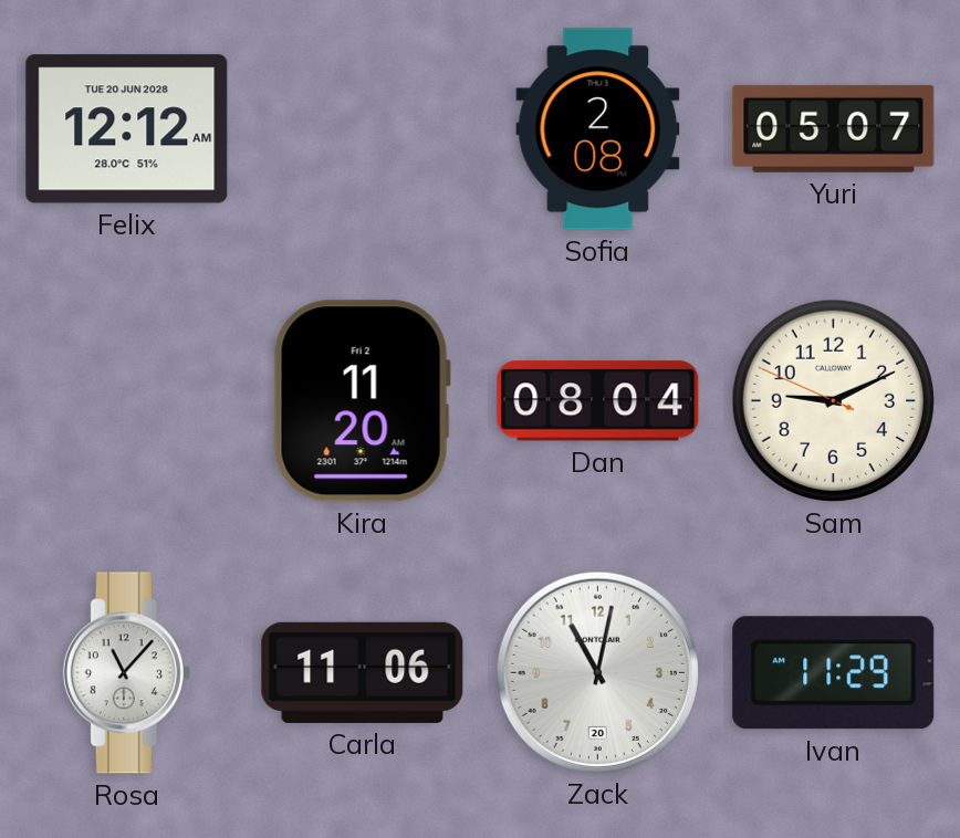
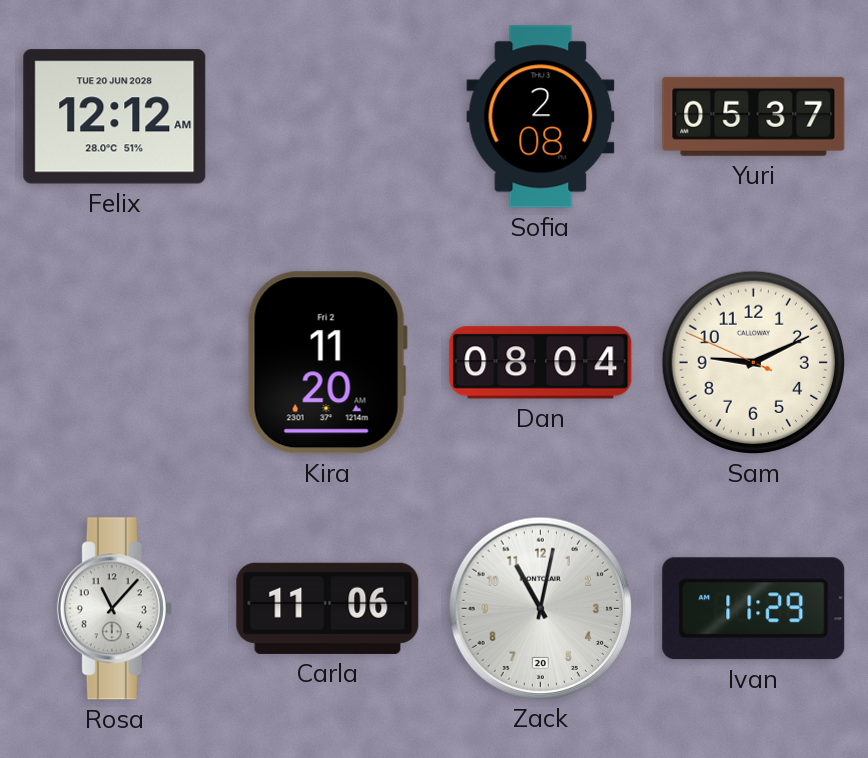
Yuri: 05:07 -> 05:37 (754, 116)
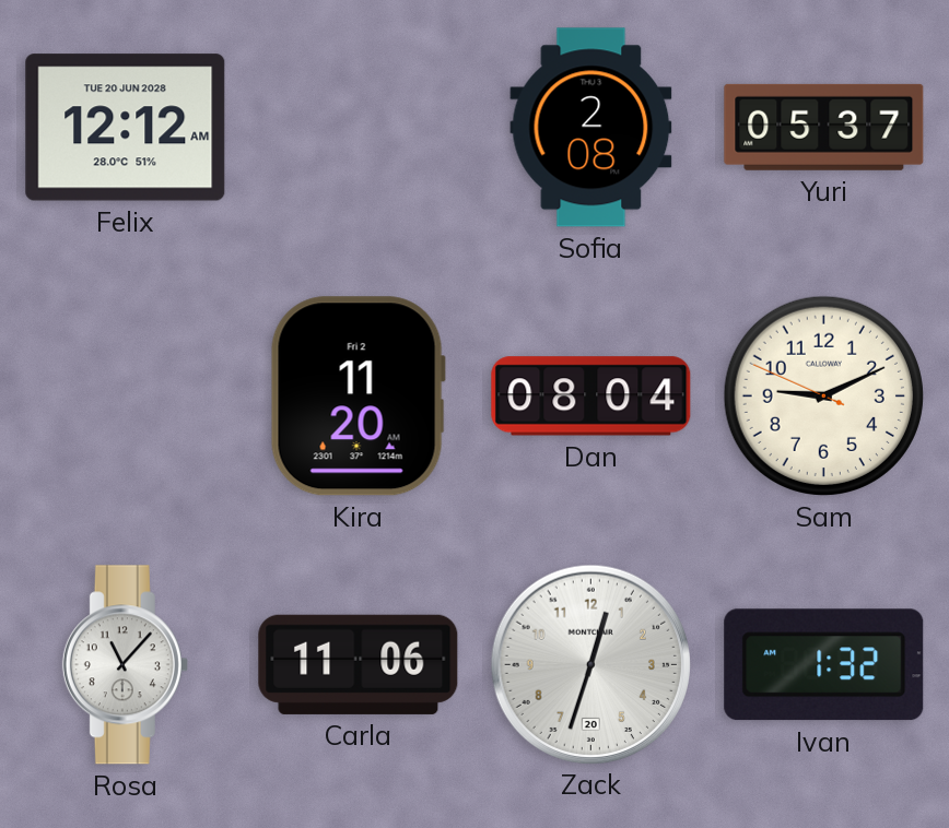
Zack: 11:02 -> 12:33 (590, 664)
Ivan: 11:29 -> 1:32 (824, 665)
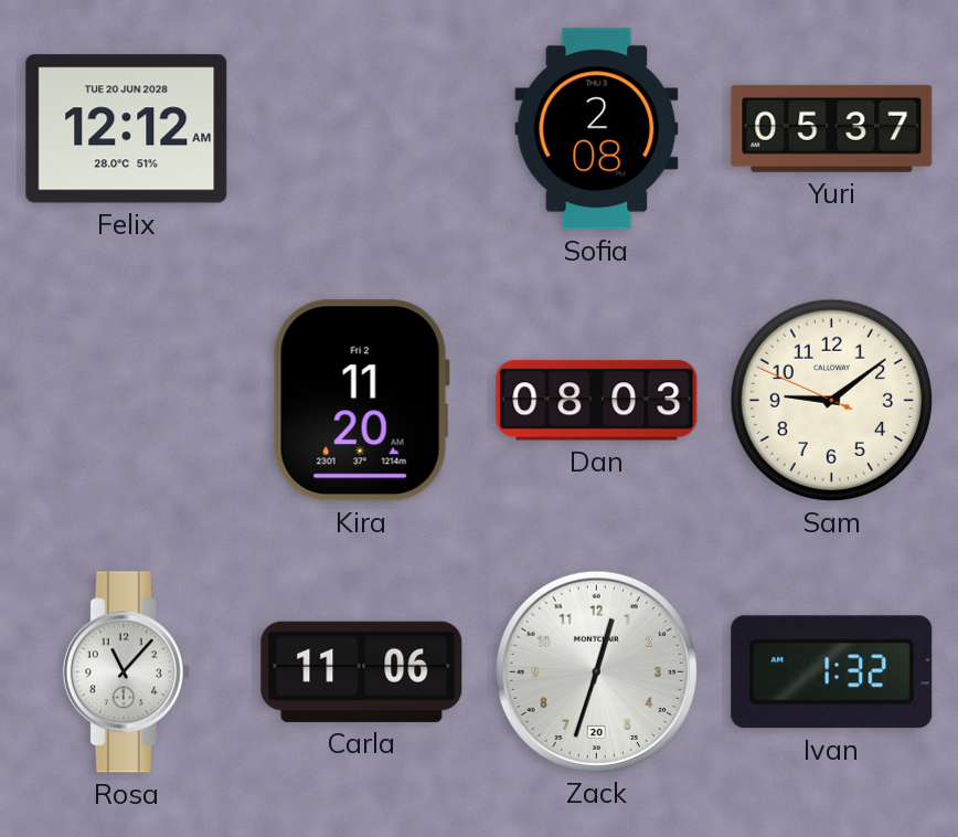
Dan: 08:04 -> 08:03 (597, 401)
Sam: 9:10 -> 9:08 (831, 400)
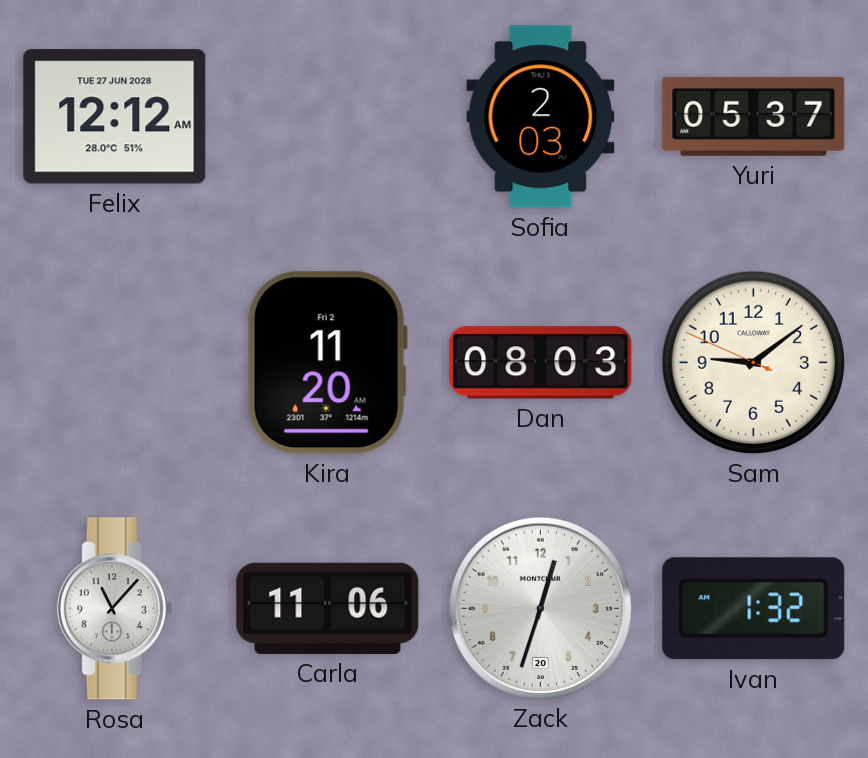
Felix date: TUE 20 JUN 2028 -> TUE 27 JUN 2028 (115, 117)
Sofia: 2:08 -> 2:03 (541, 117)
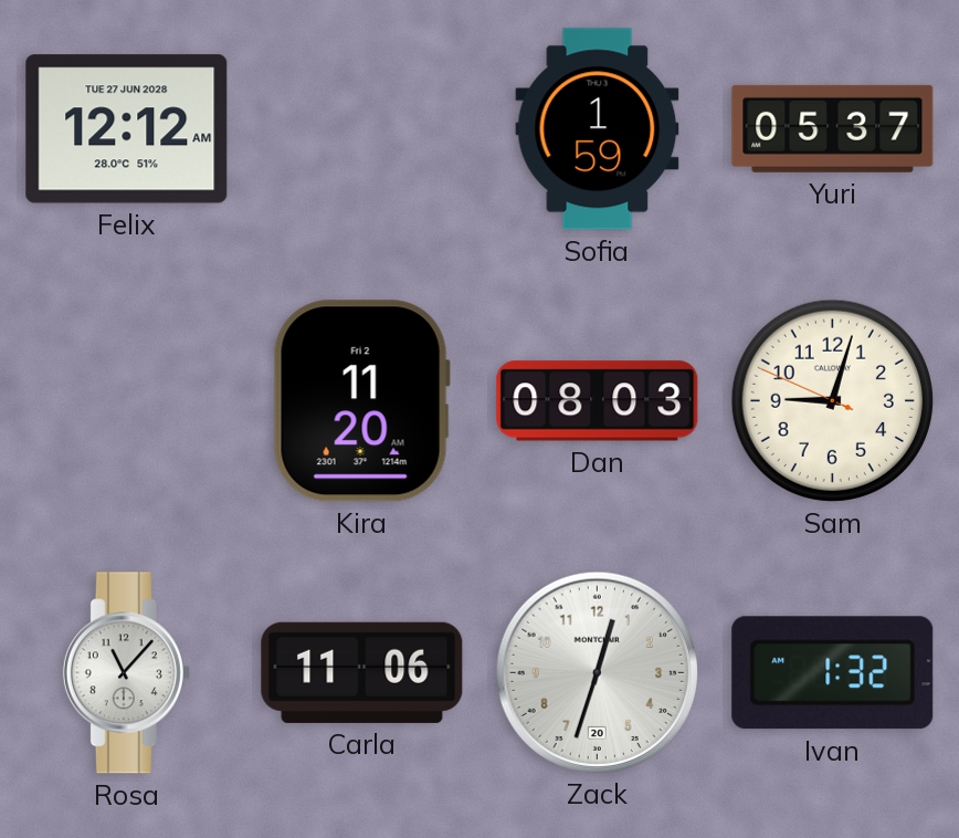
Sofia: 2:03 -> 1:59 (598, 129)
Sam: 9:08 -> 9:02 (832, 400)
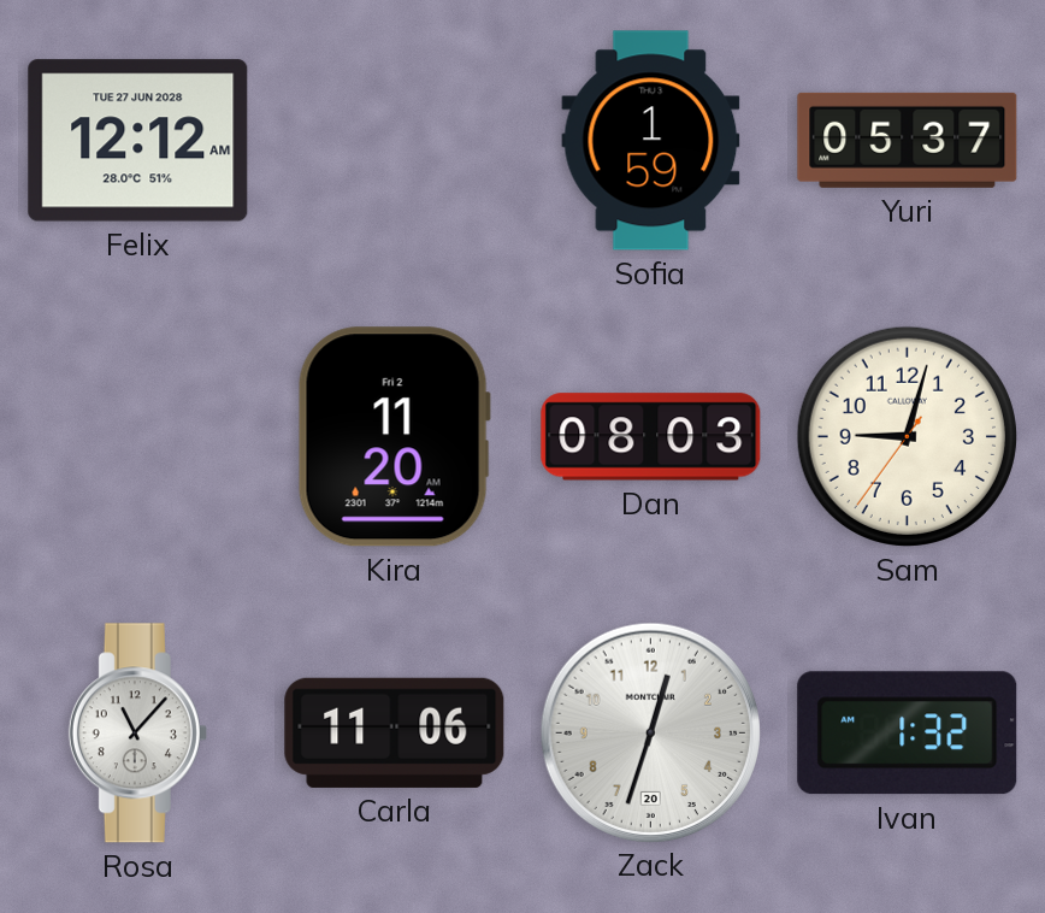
Sam: 9:02:49 -> 9:02:36 (907, 436)
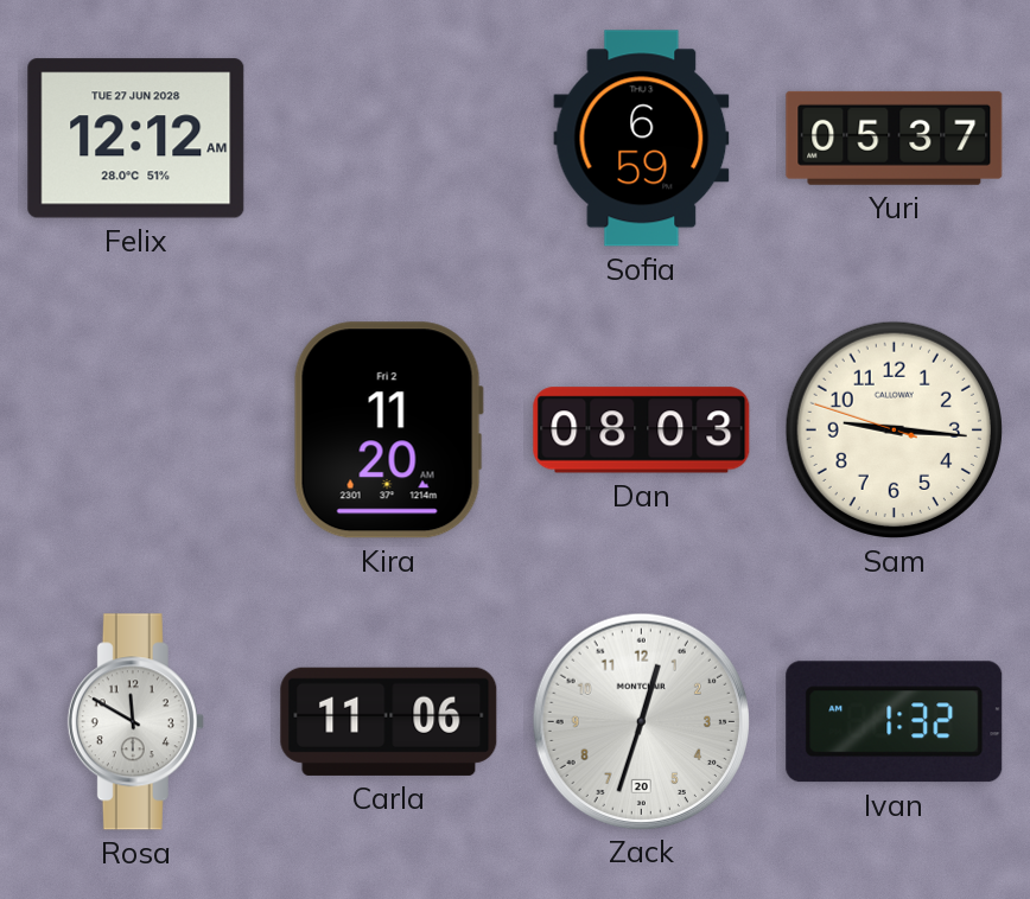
Sofia: 1:59 -> 6:59 (642, 139)
Sam: 9:02 -> 9:15 (894, 429)
Rosa: 11:07 -> 11:50 (135, 722)
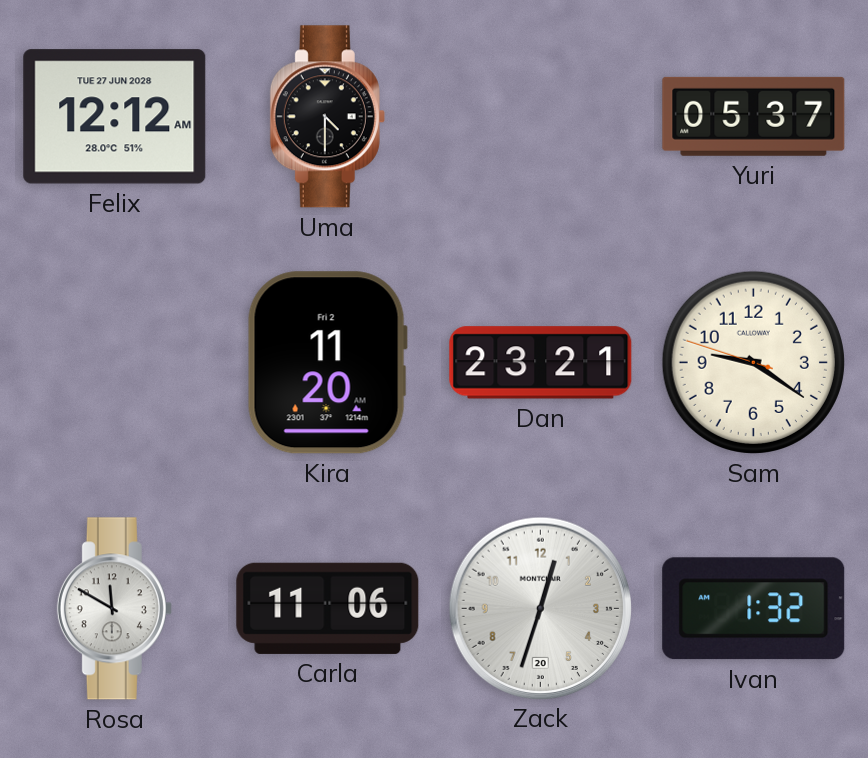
Uma: none -> 4:30 (327, 117)
Sofia: 6:59 -> none (642, 139)
Dan: 08:03 -> 23:21 (541, 363)
Sam: 9:15 -> 9:20 (753, 362)
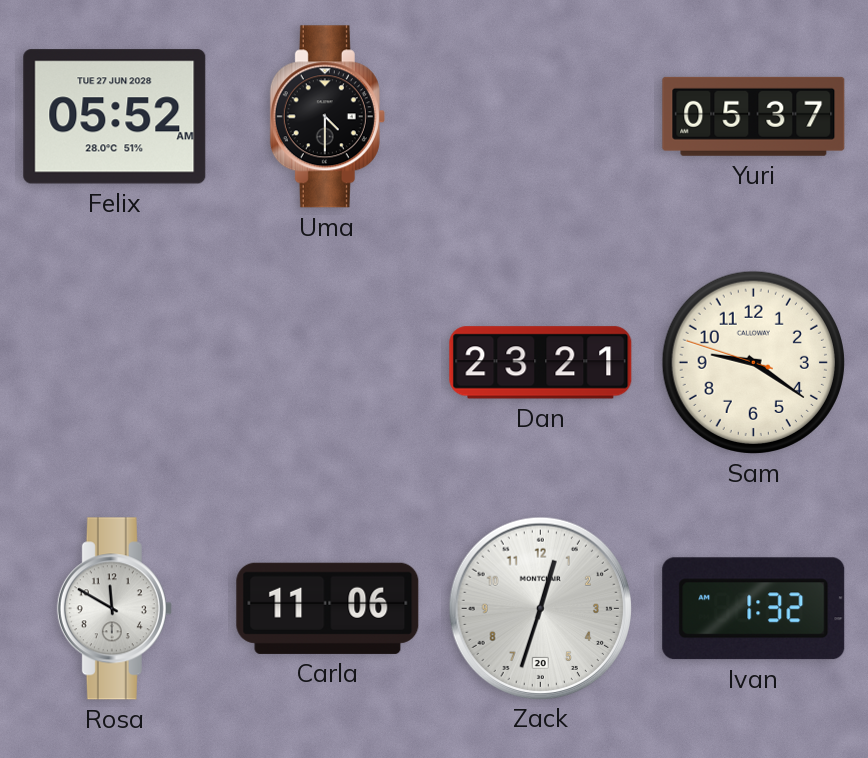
Felix: 12:12 -> 05:52 (115, 117)
Kira: 11:20 -> none (327, 363)
